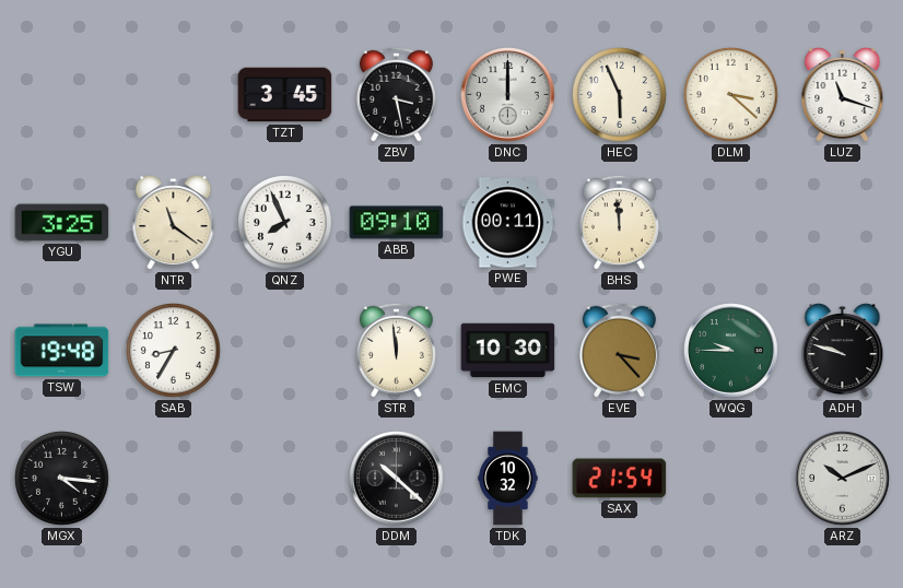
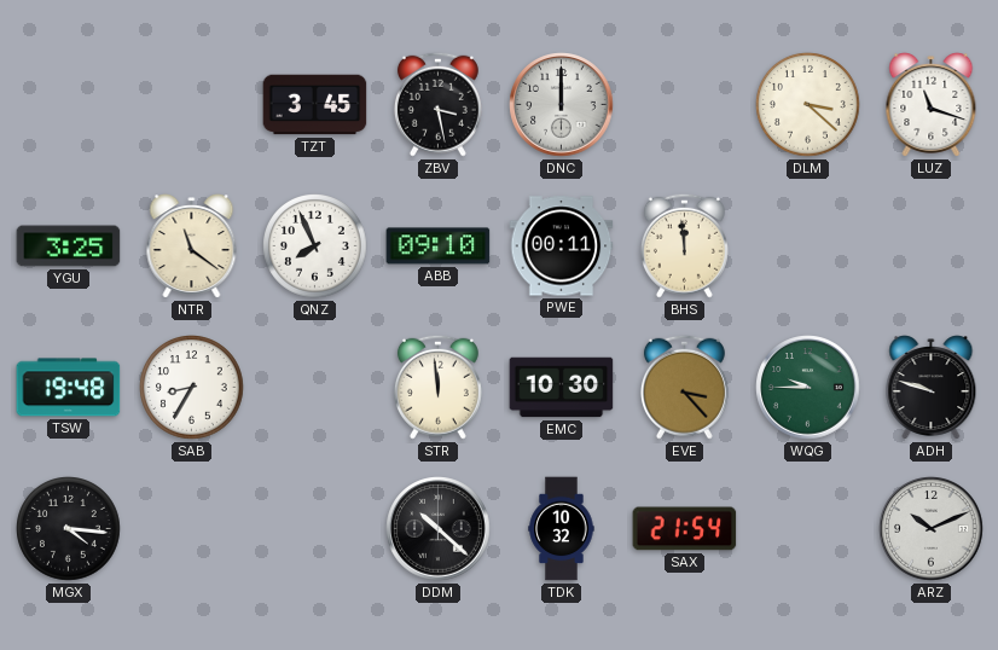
HEC: 5:56 -> none (620, 95)
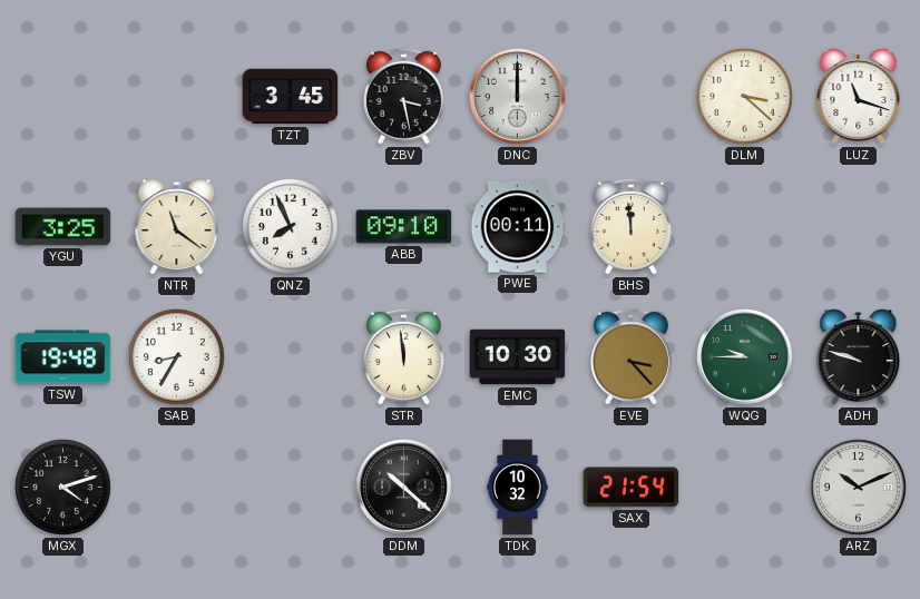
MGX: 4:16 -> 4:12 (63, 488)
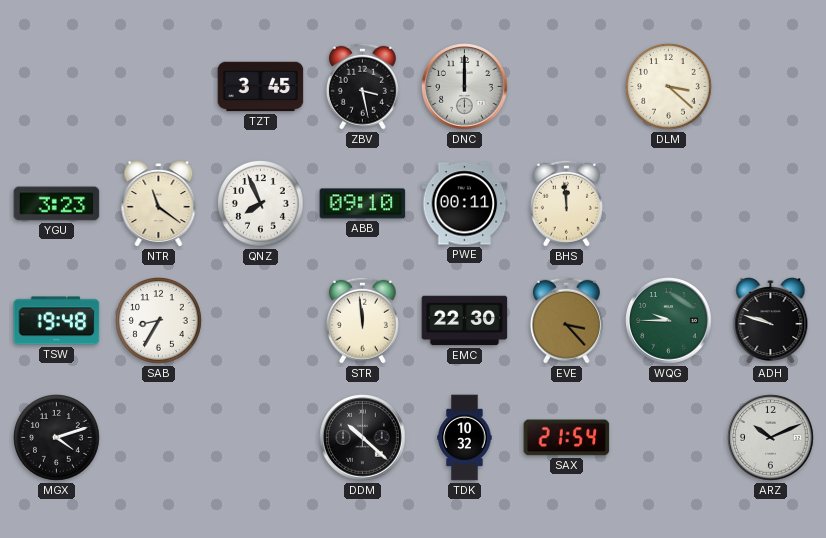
LUZ: 11:18 -> none (859, 97)
YGU: 3:25 -> 3:23 (57, 204)
EMC: 10:30 -> 22:30 (465, 321)
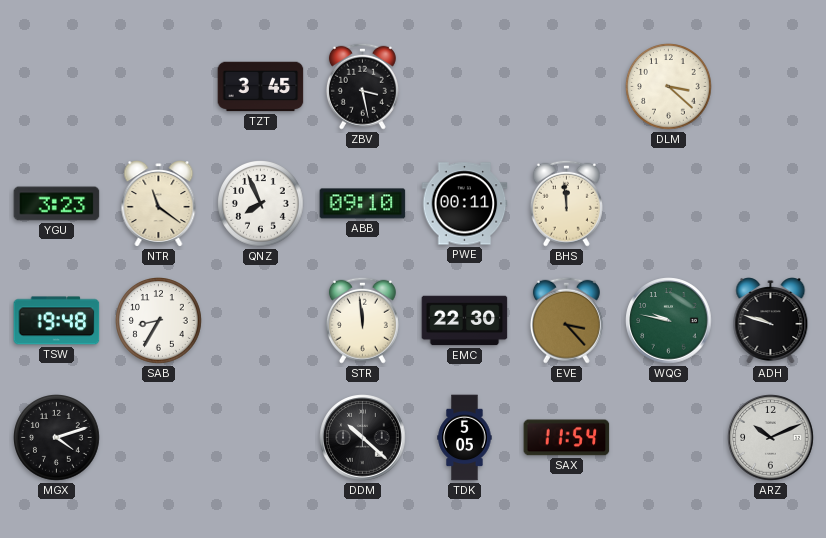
DNC: 12:00 -> none (465, 87)
WQG: 9:45 -> 9:47 (669, 321)
TDK: 10:32 -> 5:05 (465, 438)
SAX: 21:54 -> 11:54 (567, 438)
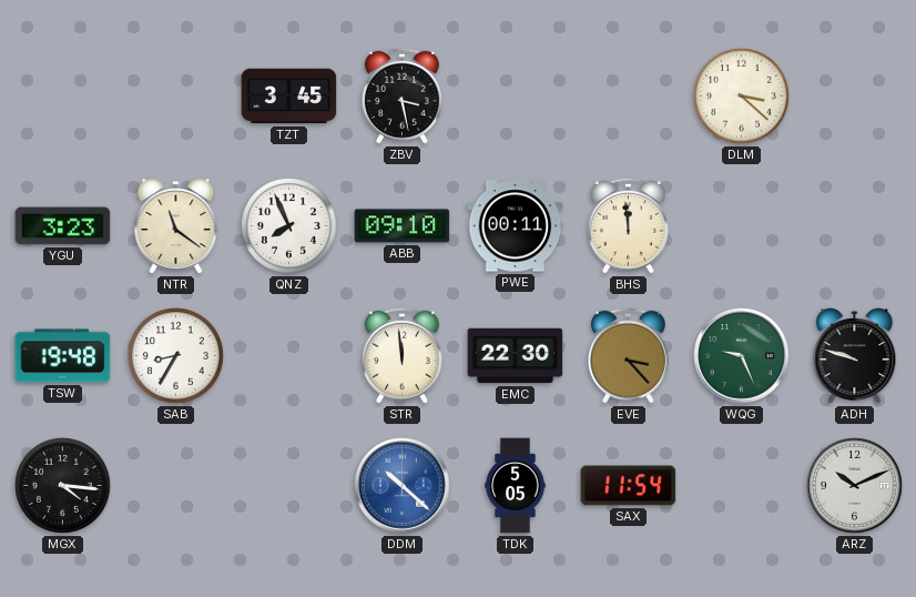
WQG: 9:47 -> 9:26 (742, 356)
MGX: 4:12 -> 4:16 (63, 486)
DDM dial: black -> blue (403, 486)
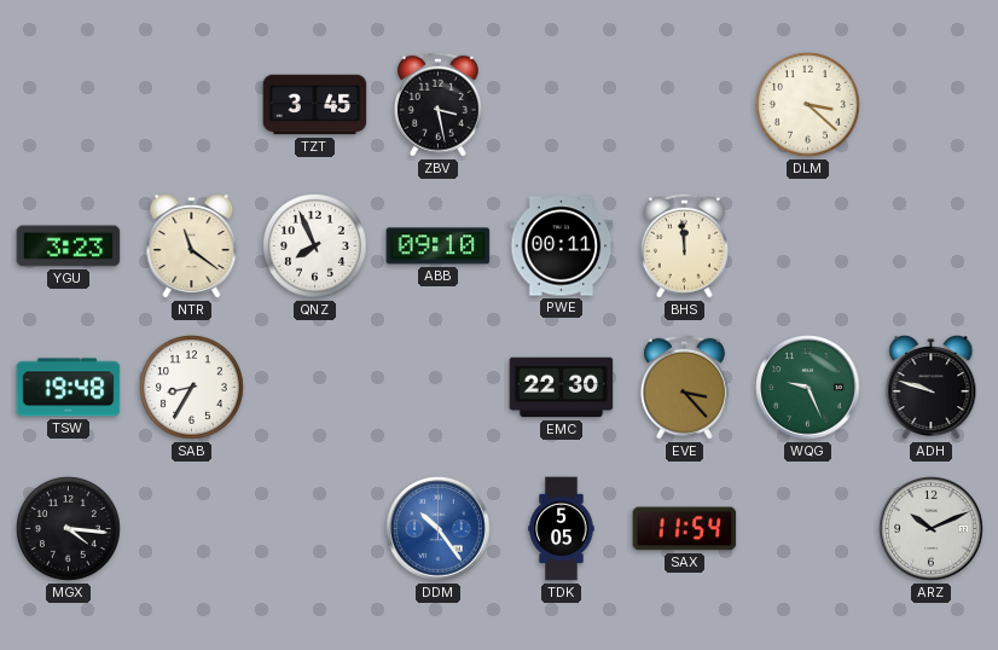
STR: 11:59 -> none (401, 355)
DDM: 10:22 -> 10:24 (439, 529)
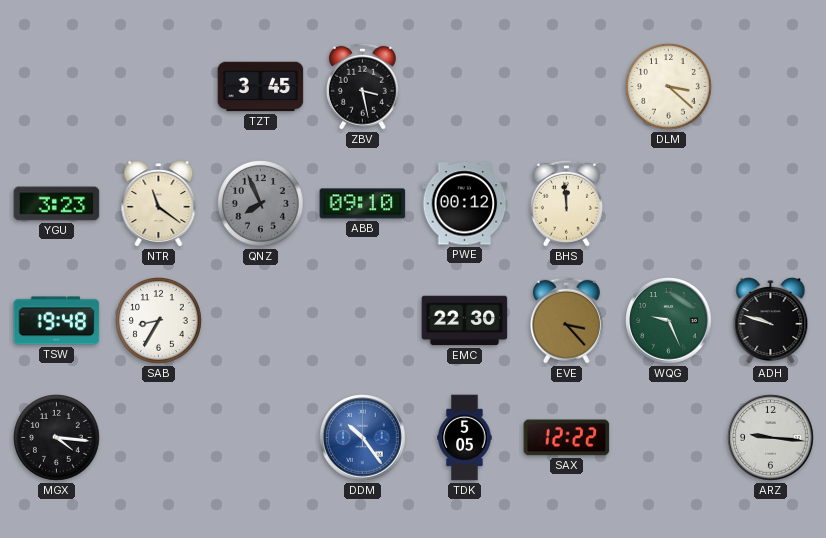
QNZ dial: white -> grey (261, 204)
PWE: 00:11 -> 00:12 (465, 204)
SAX: 11:54 -> 12:22 (567, 438)
ARZ: 10:11 -> 9:16 (771, 438)
